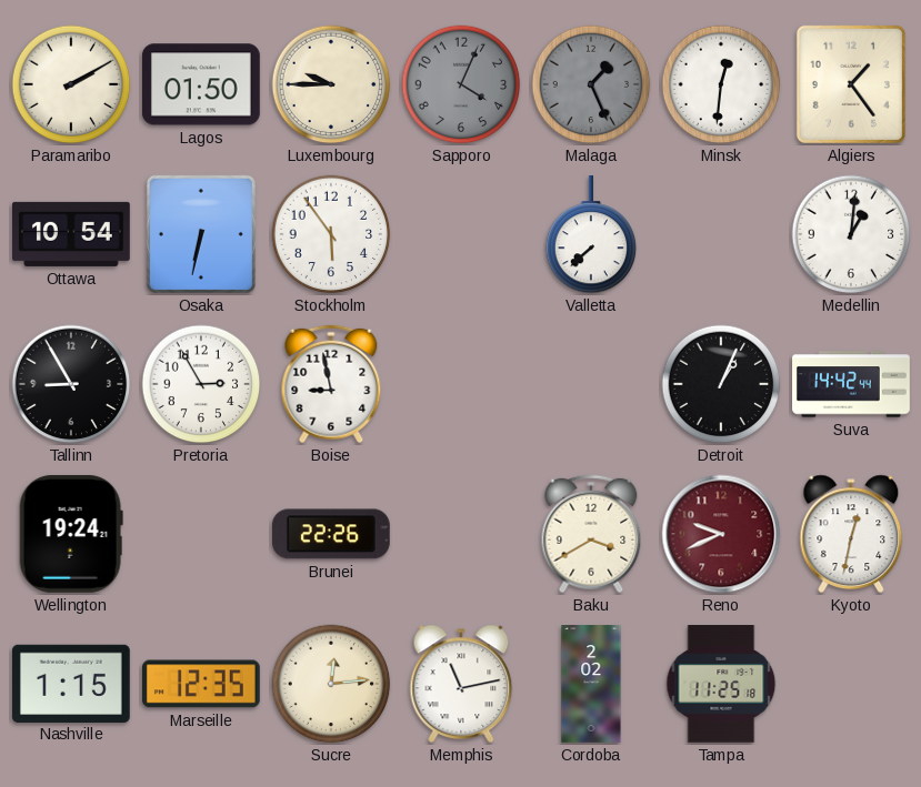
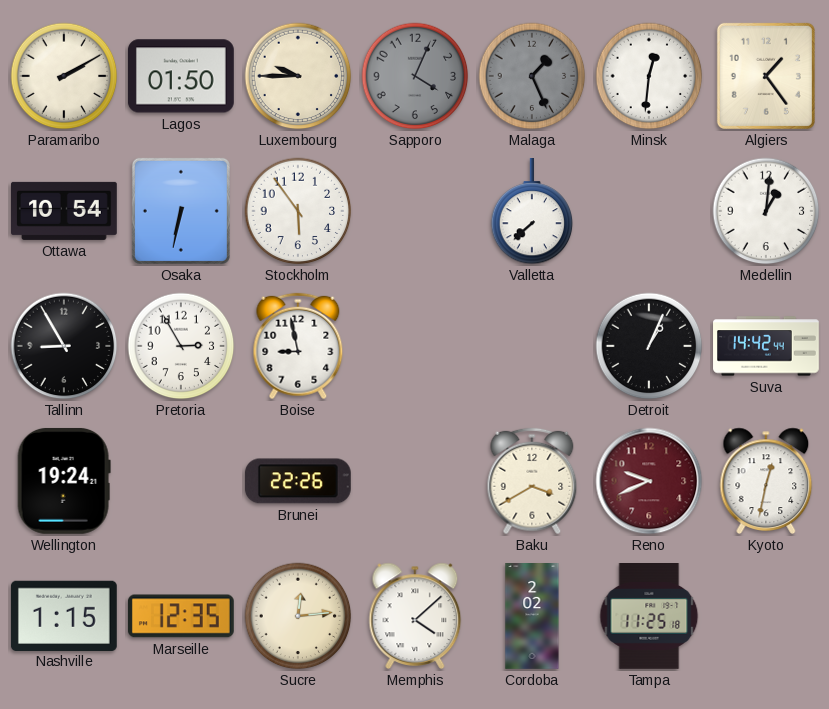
Memphis: 11:13 -> 4:08 (415, 616)
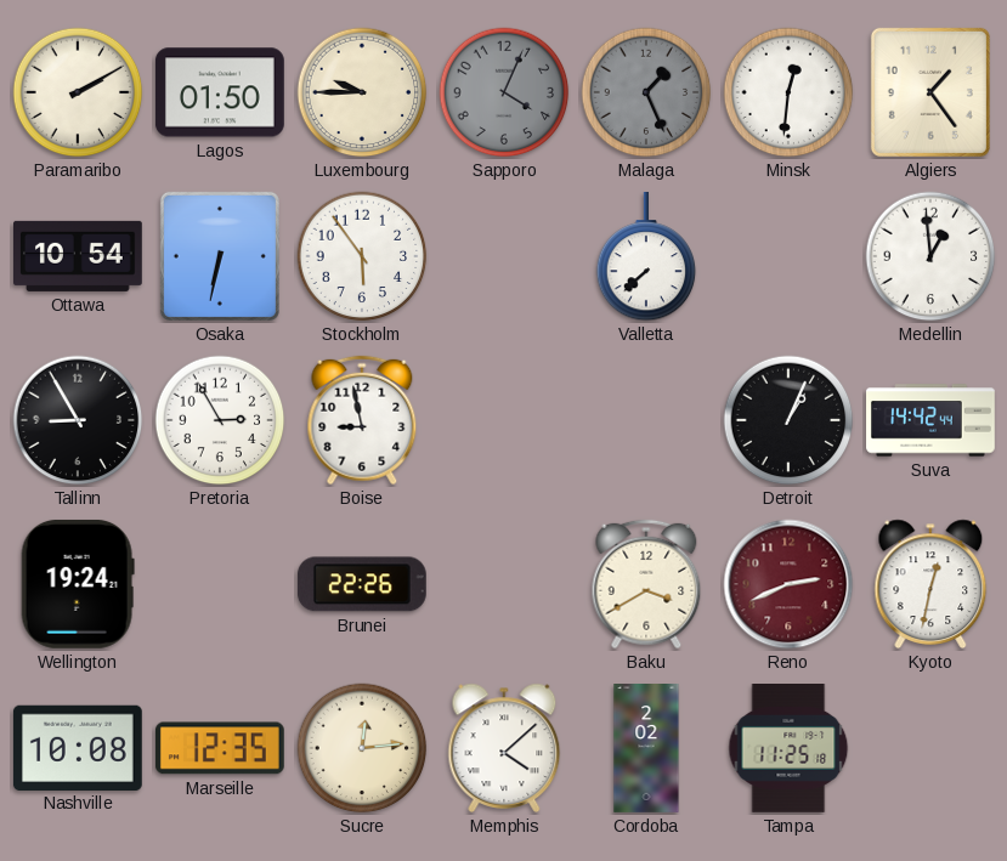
Medellin: 1:01 -> 12:59 (930, 256)
Reno: 9:41 -> 2:41 (788, 584)
Nashville: 1:15 -> 10:08 (78, 747)
